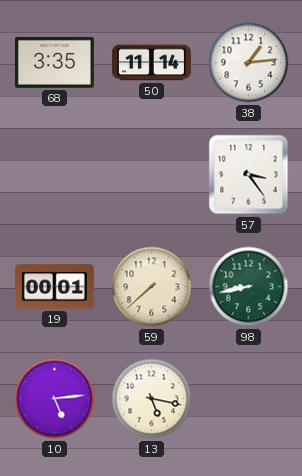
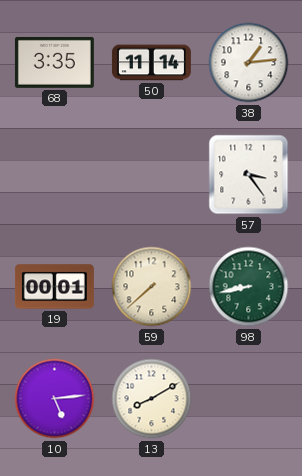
13: 5:17 -> 8:10 (152, 399)
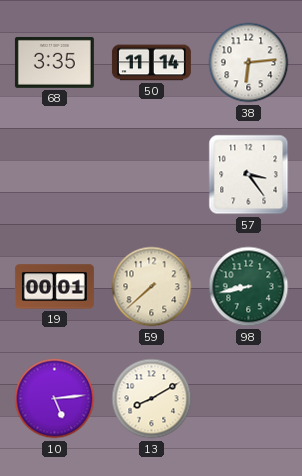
38: 1:14 -> 6:14 (249, 63)
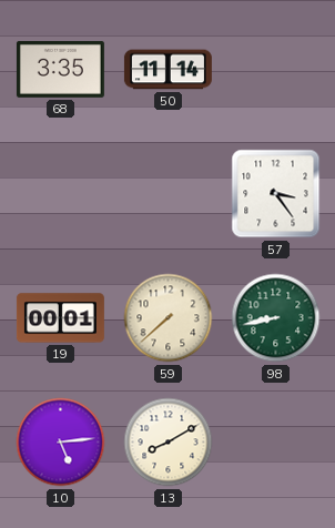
38: 6:14 -> none (249, 63)
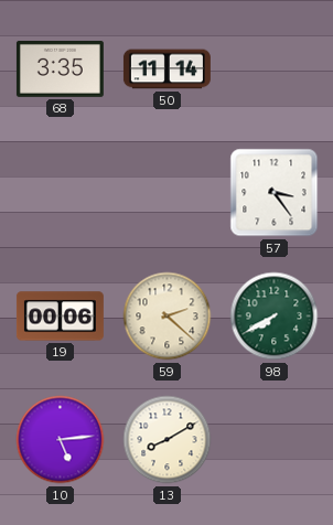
19: 00:01 -> 00:06 (60, 317)
59: 7:38 -> 2:22 (168, 317)
98: 8:43 -> 7:40 (275, 317)
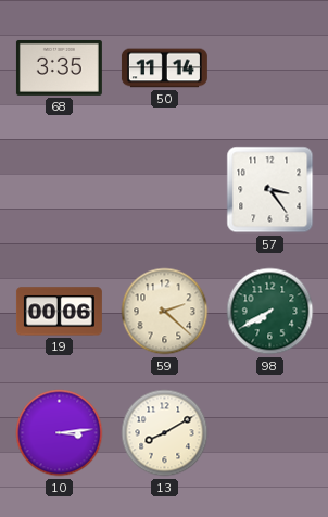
10: 5:14 -> 3:14 (60, 433)
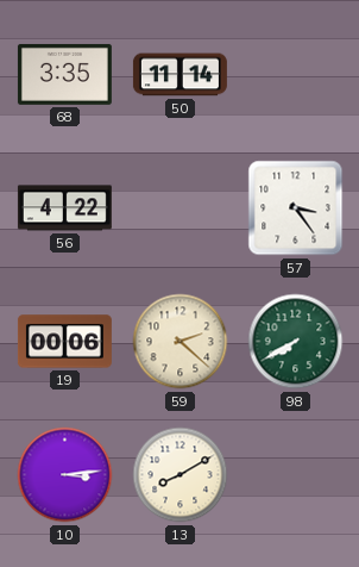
56: none -> 4:22 (64, 208)
